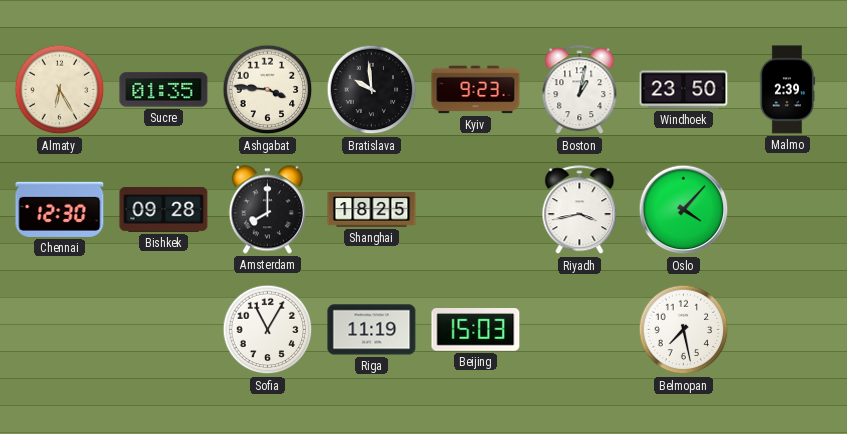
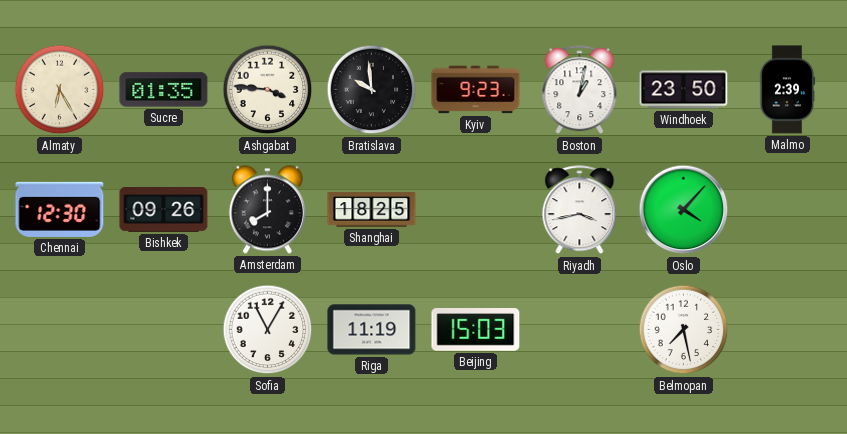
Bishkek: 09:28 -> 09:26 (164, 210)
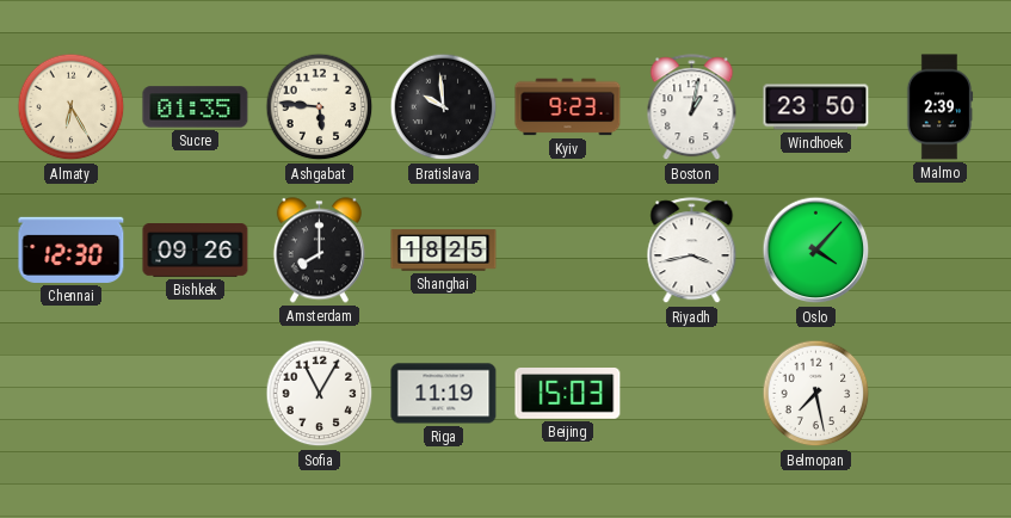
Ashgabat: 3:46 -> 5:46 (320, 107)
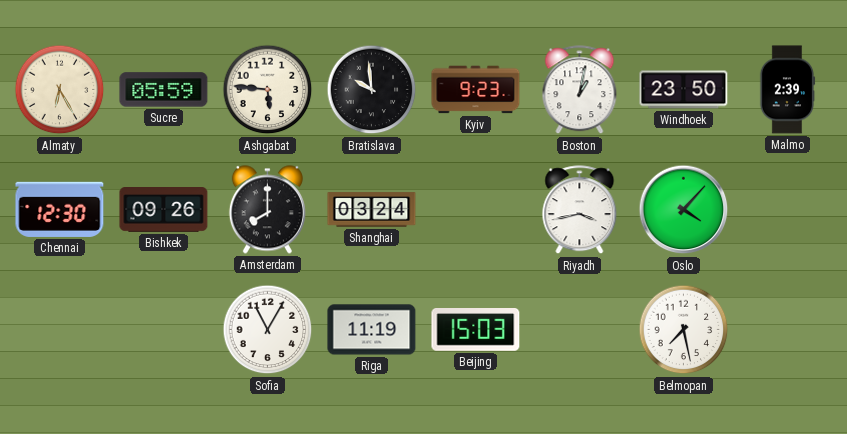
Sucre: 01:35 -> 05:59 (164, 90)
Shanghai: 18:25 -> 03:24 (372, 210)
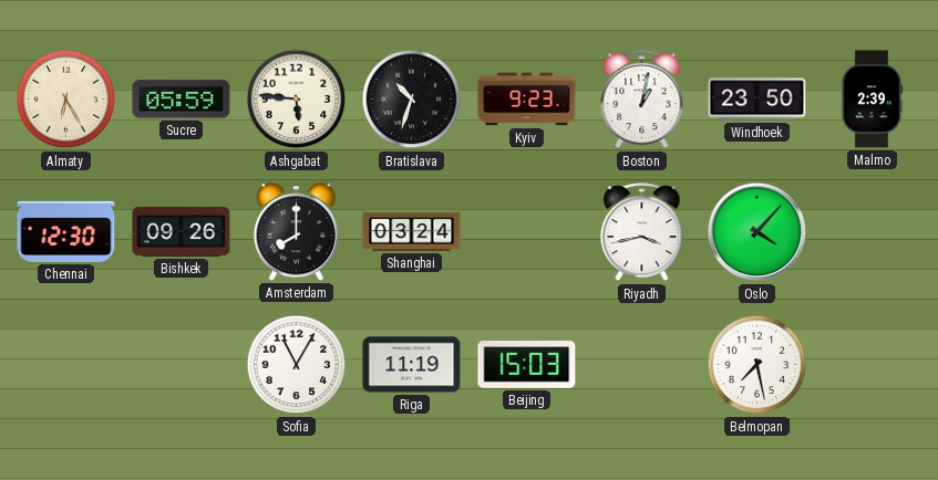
Bratislava: 9:59 -> 10:33 (412, 100)
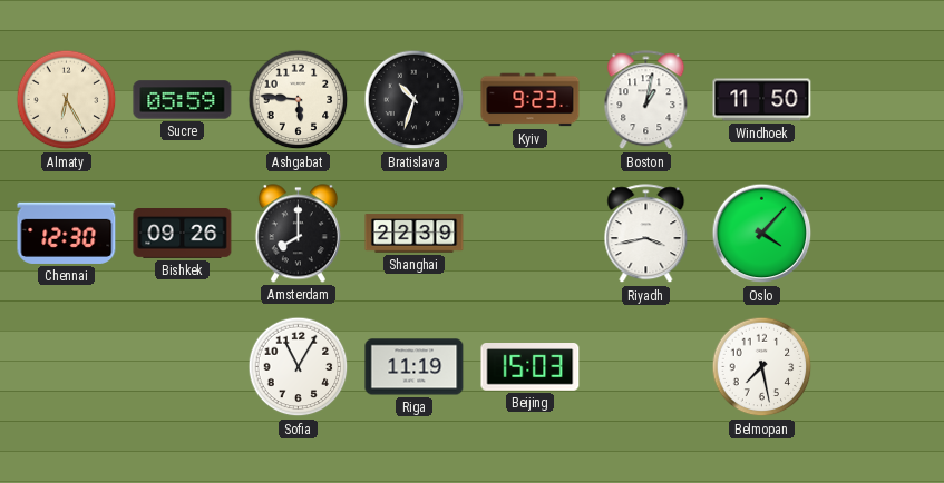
Windhoek: 23:50 -> 11:50 (762, 100)
Malmo: 2:39 -> none (872, 100)
Shanghai: 03:24 -> 22:39 (415, 234)
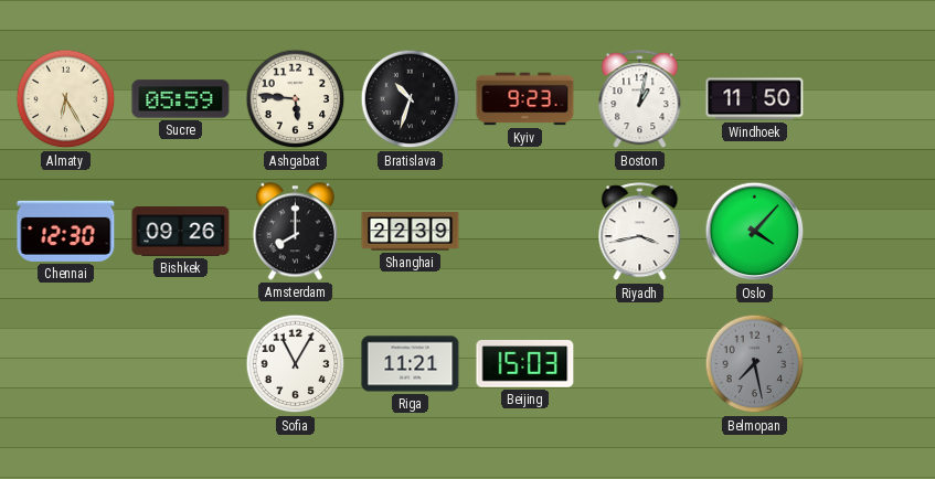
Riga: 11:19 -> 11:21 (411, 364)
Belmopan dial: white -> grey (755, 364)
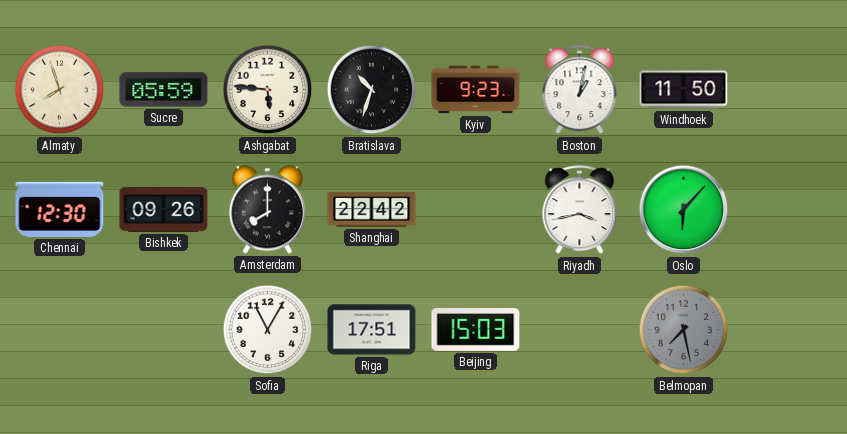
Almaty: 6:25 -> 7:57 (60, 90)
Shanghai: 22:39 -> 22:42 (372, 210)
Oslo: 4:07 -> 6:07 (684, 210)
Riga: 11:21 -> 17:51 (372, 330)
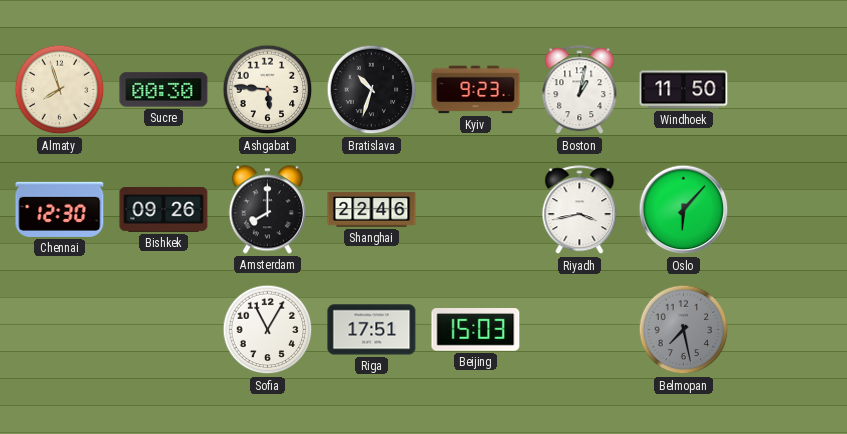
Sucre: 05:59 -> 00:30 (164, 90)
Shanghai: 22:42 -> 22:46 (372, 210)
